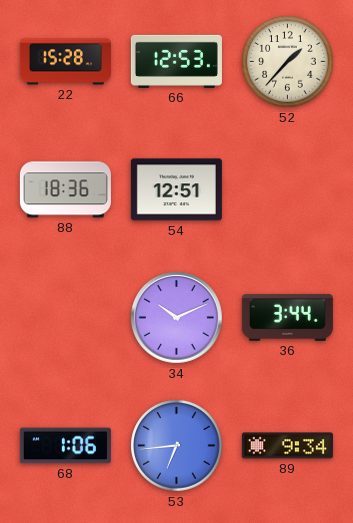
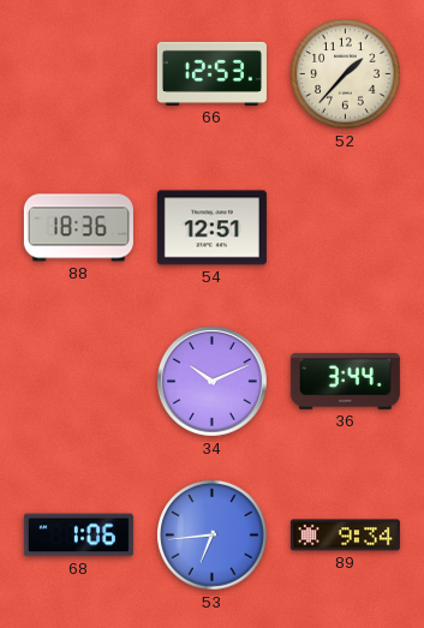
22: 15:28 -> none (65, 62)
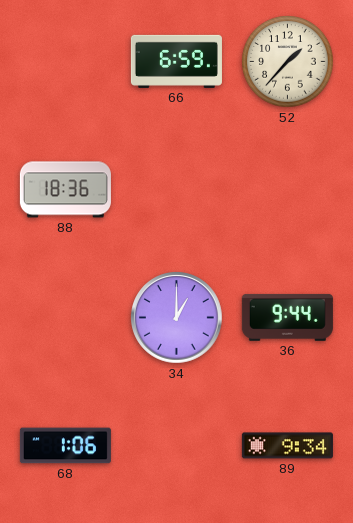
66: 12:53 -> 6:59 (176, 61)
54: 12:51 -> none (211, 228)
34: 10:11 -> 1:00 (177, 318)
36: 3:44 -> 9:44 (287, 317)
53: 6:44 -> none (213, 536)
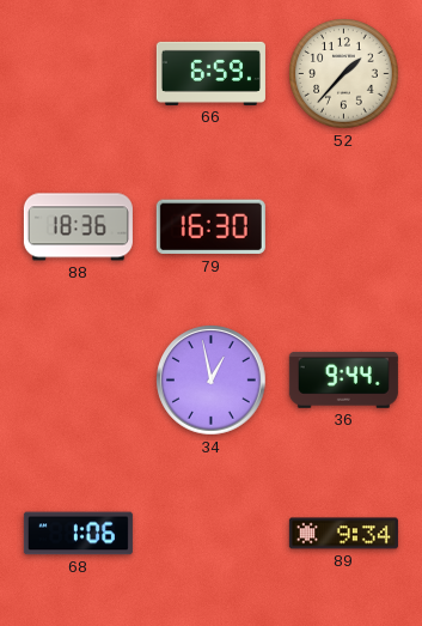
79: none -> 16:30 (210, 227)
34: 1:00 -> 12:58 (212, 381)
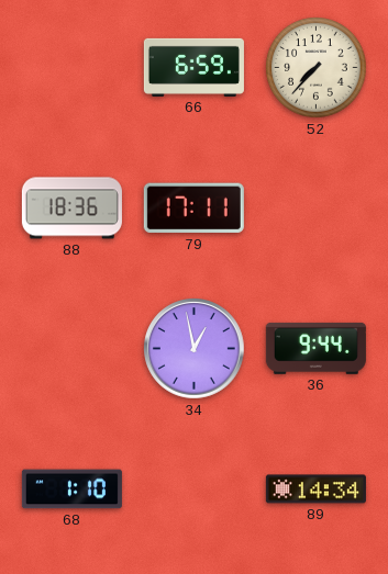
52: 1:37 -> 7:37 (317, 68)
79: 16:30 -> 17:11 (193, 209)
68: 1:06 -> 1:10 (71, 489)
89: 9:34 -> 14:34 (315, 489)
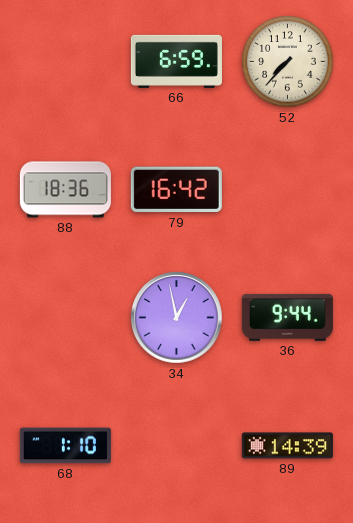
79: 17:11 -> 16:42 (176, 190)
89: 14:34 -> 14:39 (287, 446)
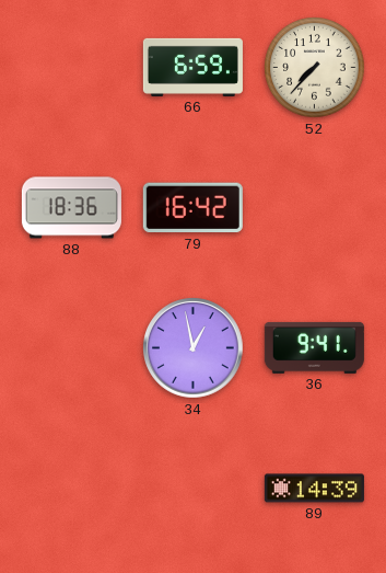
36: 9:44 -> 9:41 (314, 347)
68: 1:10 -> none (65, 446)
